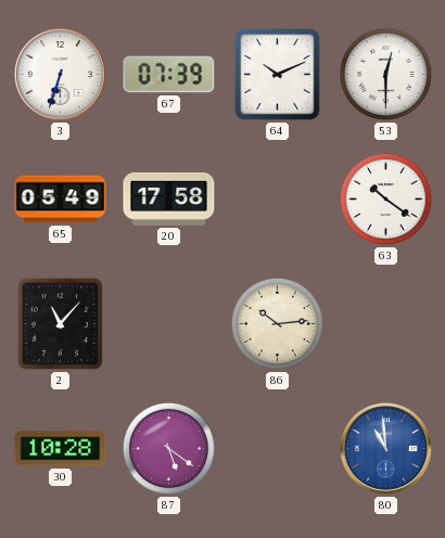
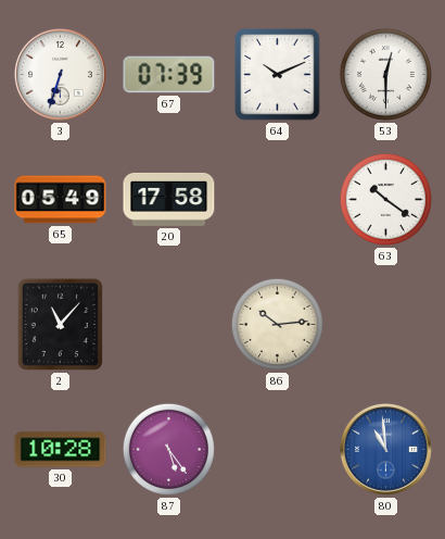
87: 5:21 -> 5:24 (168, 449)
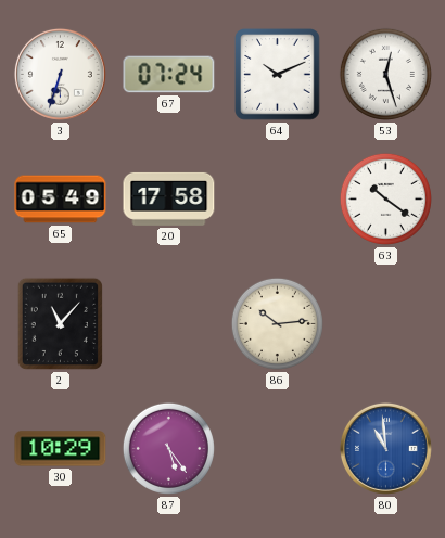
67: 07:39 -> 07:24 (169, 75)
53: 12:30 -> 12:27 (385, 74)
30: 10:28 -> 10:29 (61, 449)
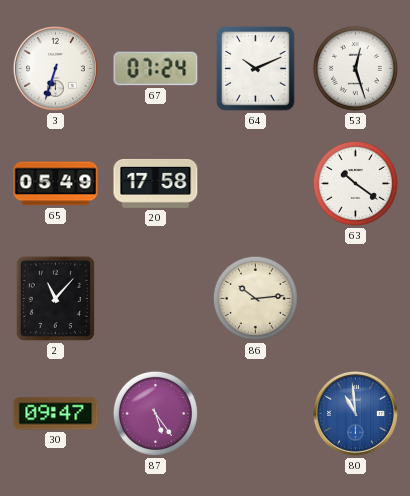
30: 10:29 -> 09:47 (56, 414)
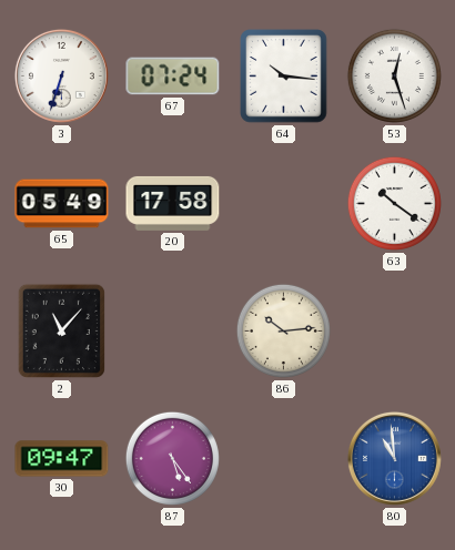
64: 10:11 -> 10:16 (284, 77)
